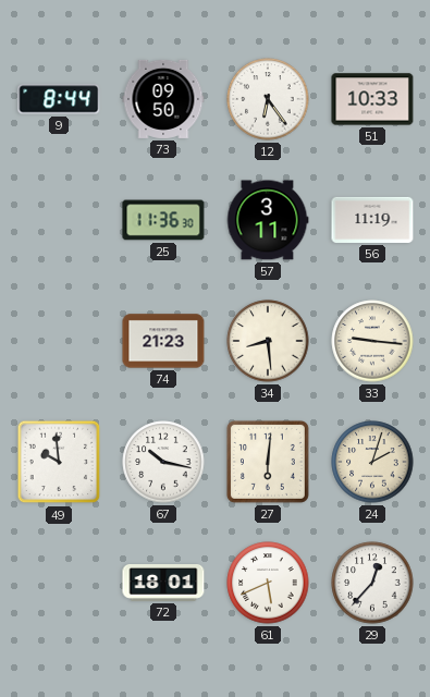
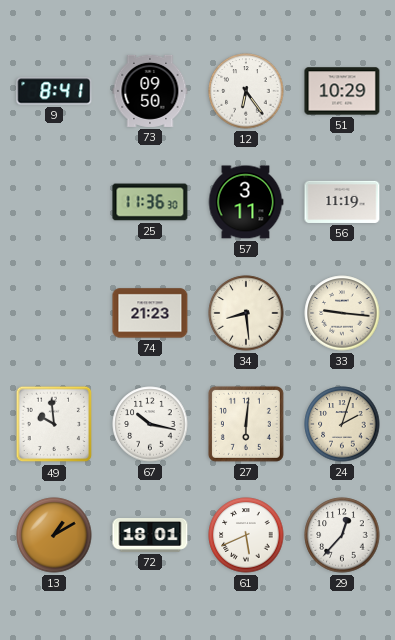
9: 8:44 -> 8:41 (54, 91)
51: 10:33 -> 10:29 (342, 91)
13: none -> 1:10 (54, 535)
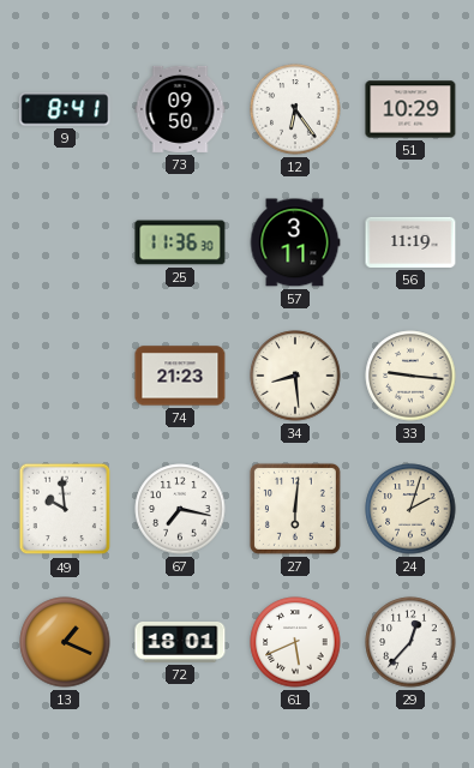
67: 10:17 -> 7:17 (180, 509)
13: 1:10 -> 1:19 (65, 642)
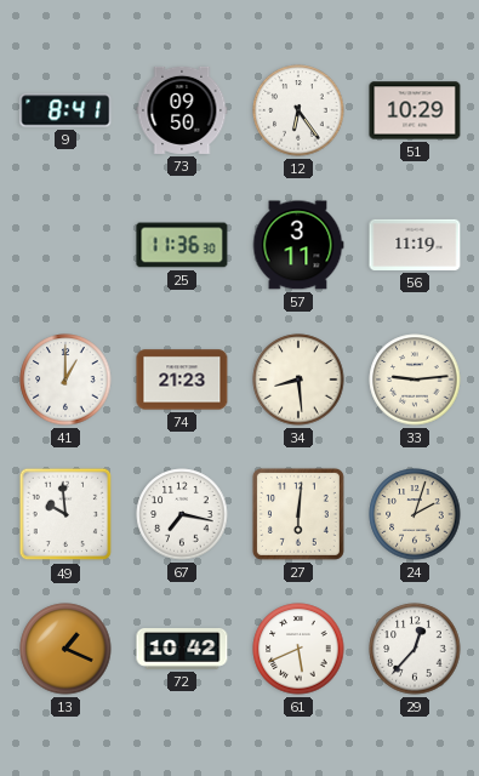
41: none -> 1:00 (65, 380)
33: 9:16 -> 9:14 (415, 380)
72: 18:01 -> 10:42 (182, 650)
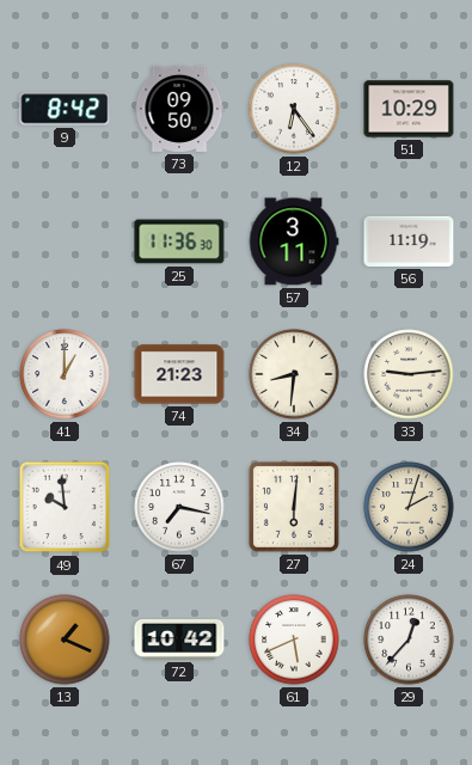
9: 8:41 -> 8:42 (65, 109)
34: 8:29 -> 8:31 (294, 374)
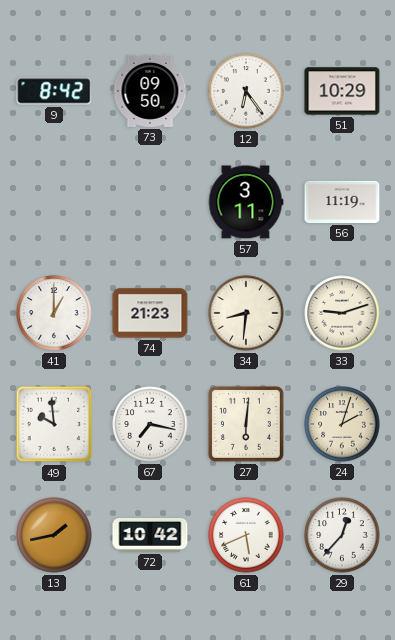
25: 11:36 -> none (179, 241)
33: 9:14 -> 9:12 (342, 313)
13: 1:19 -> 1:43 (54, 535)
